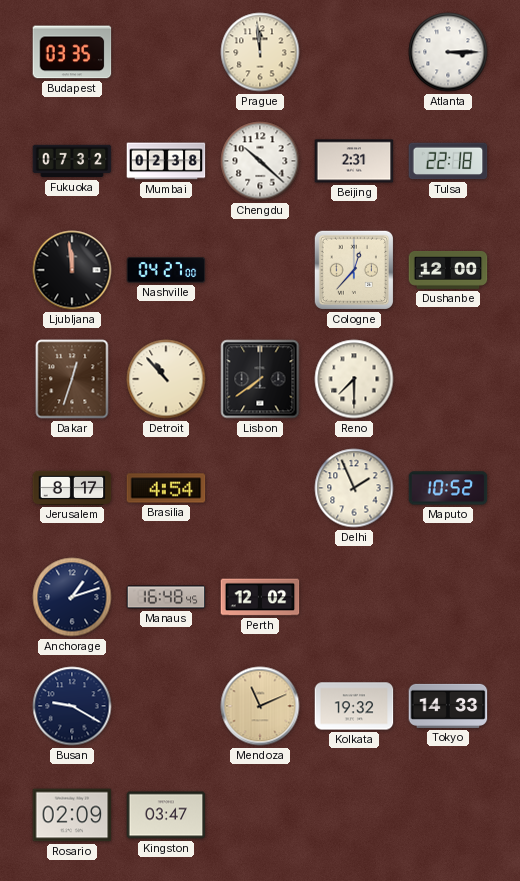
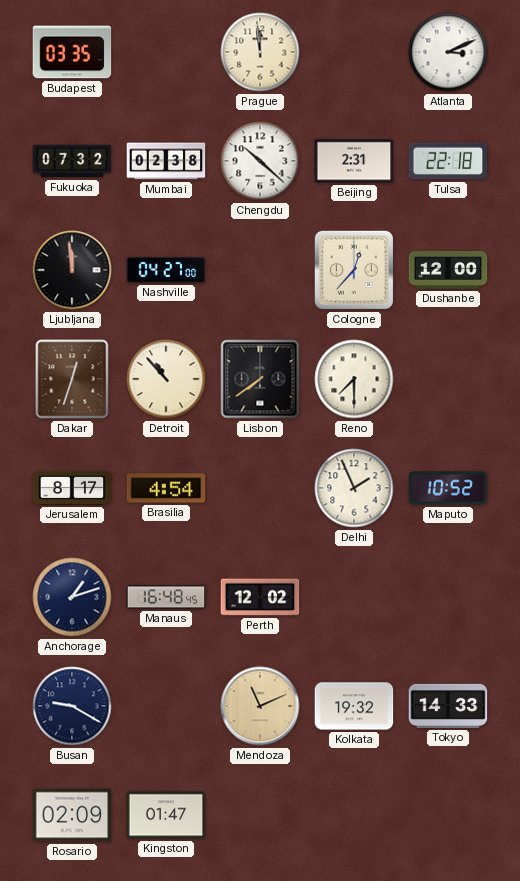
Atlanta: 3:15 -> 3:11 (448, 52)
Kingston: 03:47 -> 01:47 (166, 815)
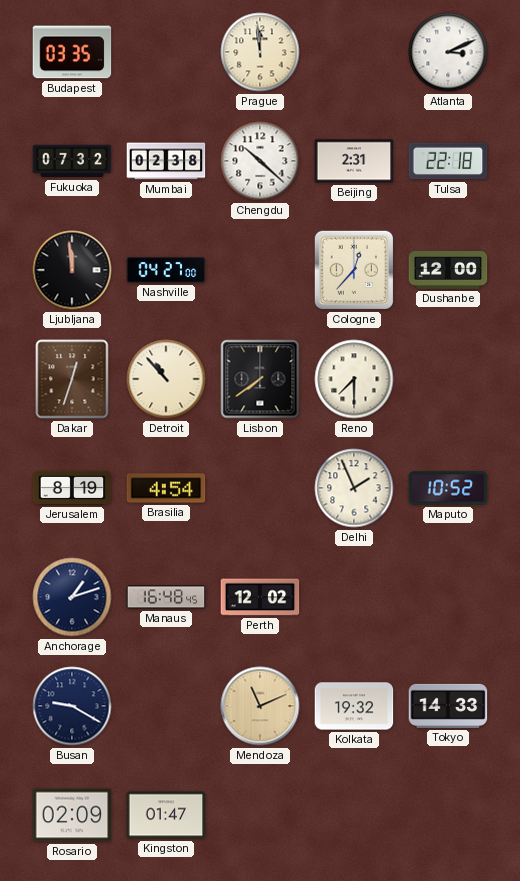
Jerusalem: 8:17 -> 8:19 (72, 488)
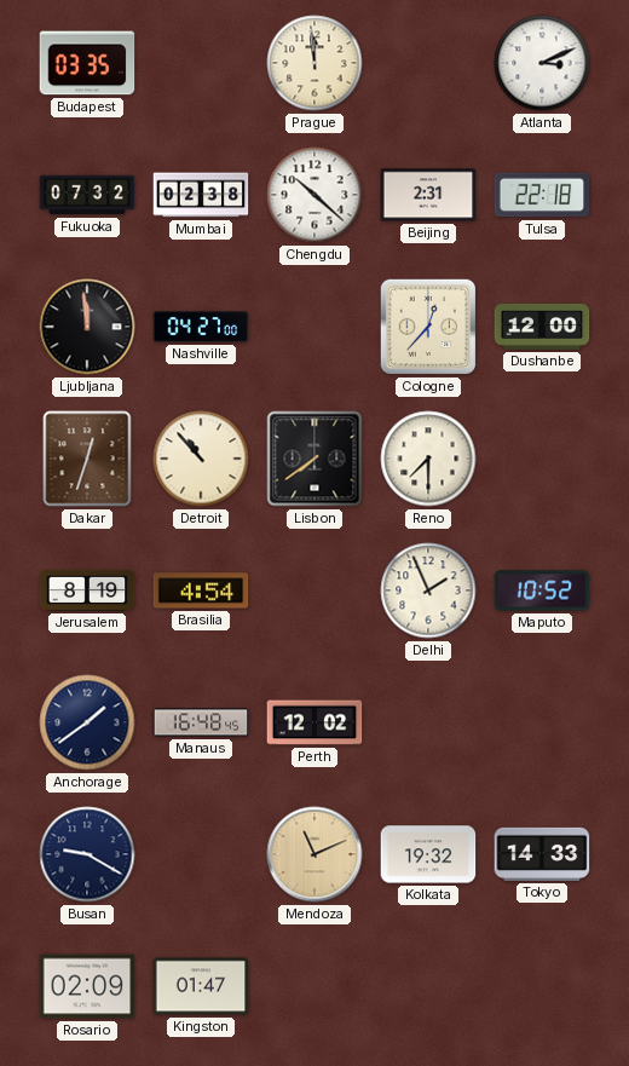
Anchorage: 1:12 -> 1:39 (87, 722)
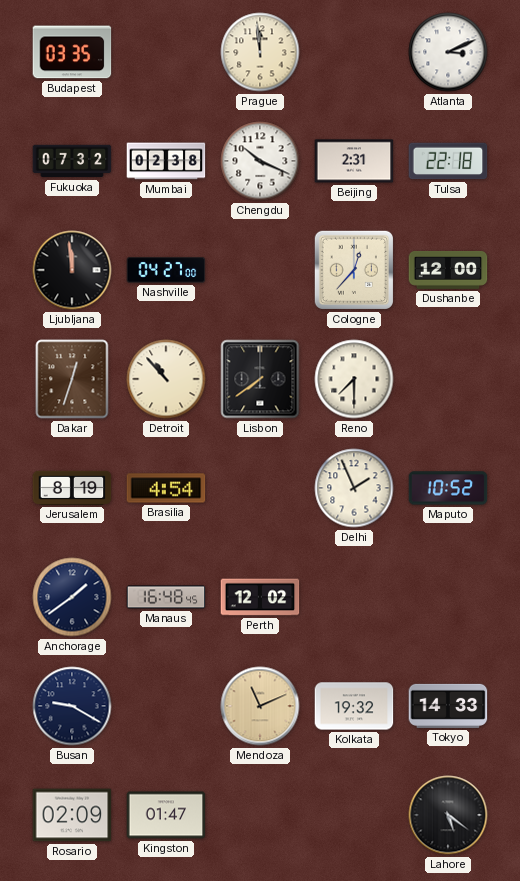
Chengdu: 10:22 -> 10:19 (260, 161)
Lahore: none -> 5:21 (448, 815)
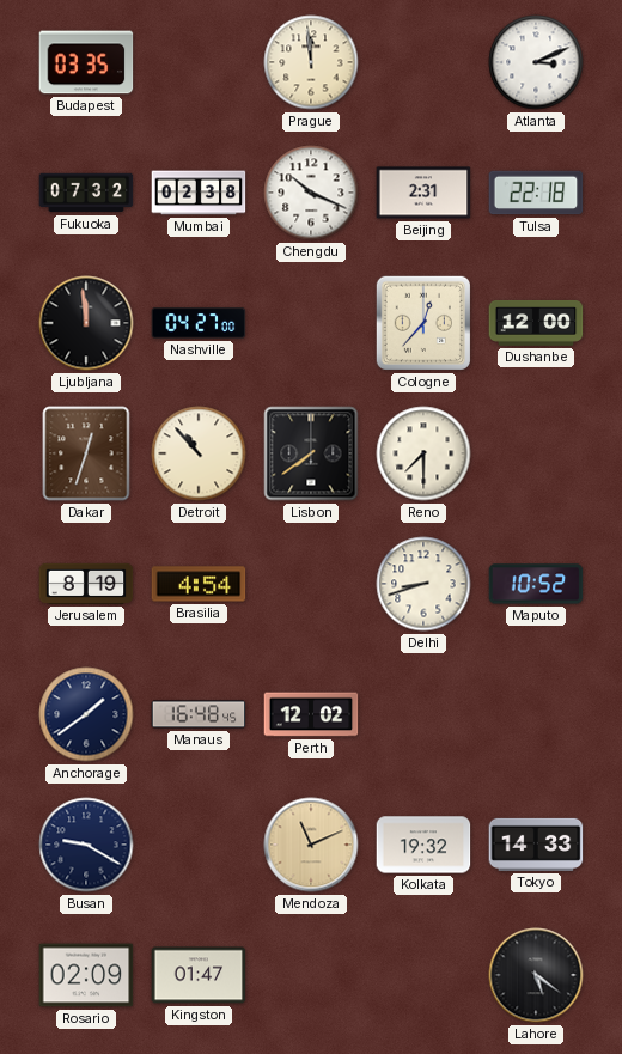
Delhi: 1:56 -> 8:42 (423, 584)
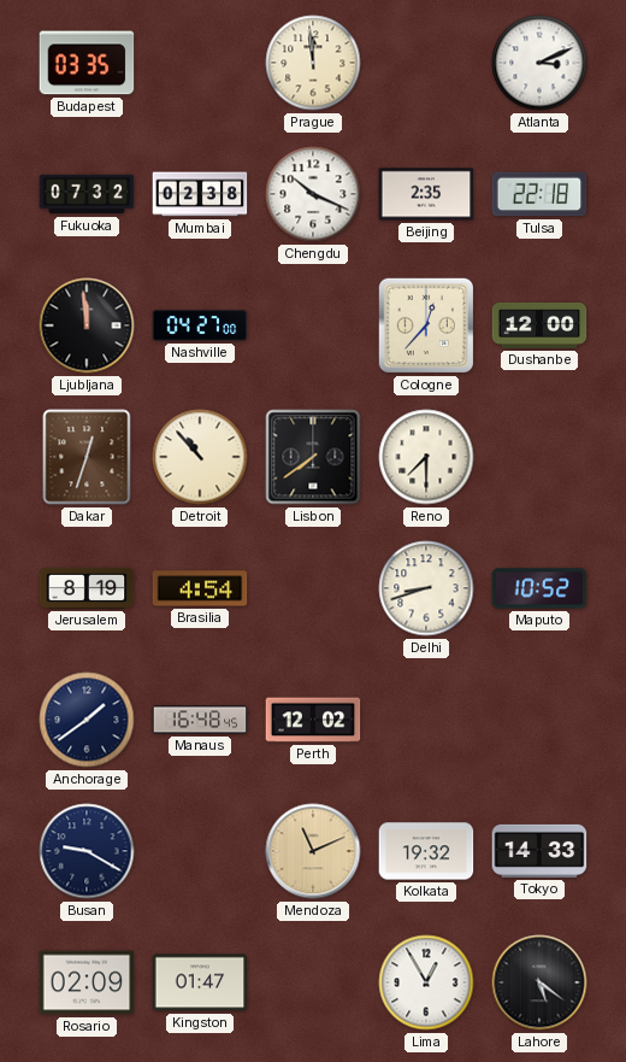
Beijing: 2:31 -> 2:35 (426, 194)
Lima: none -> 12:55 (426, 982)
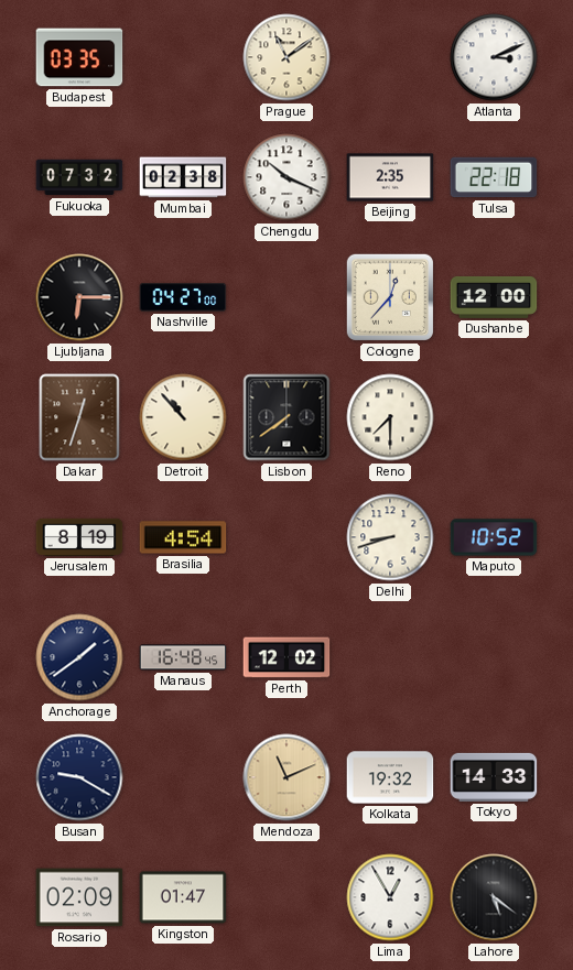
Prague: 11:59 -> 11:09 (286, 57)
Ljubljana: 11:59 -> 6:15 (79, 297)
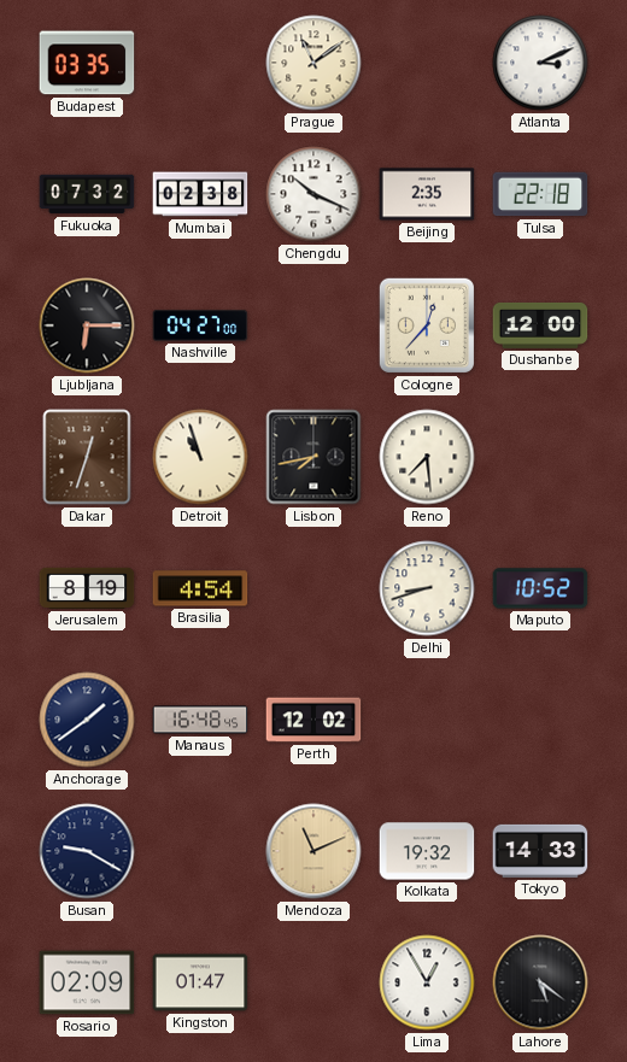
Detroit: 10:53 -> 10:57 (200, 457)
Lisbon: 7:39 -> 7:43 (313, 457)
Reno: 7:30 -> 7:29 (427, 457)
